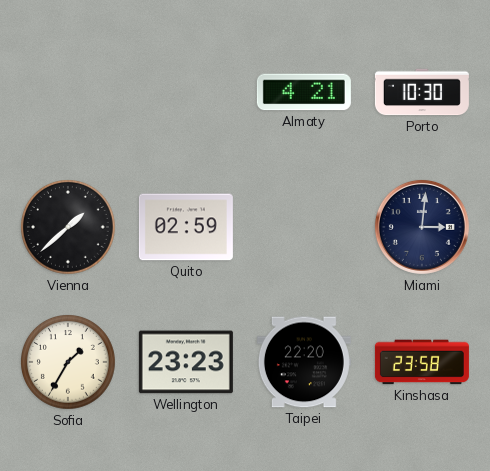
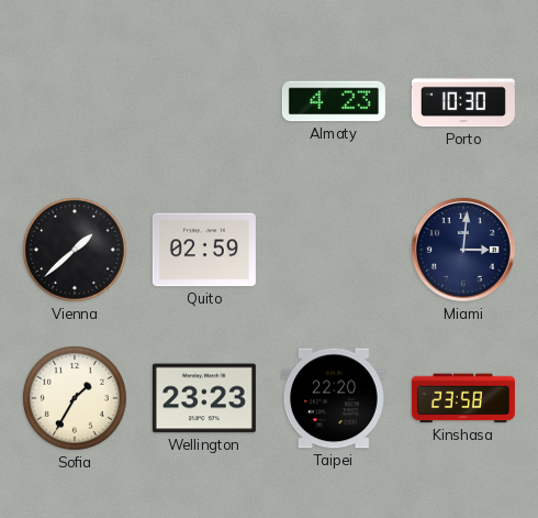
Almaty: 4:21 -> 4:23 (334, 101)
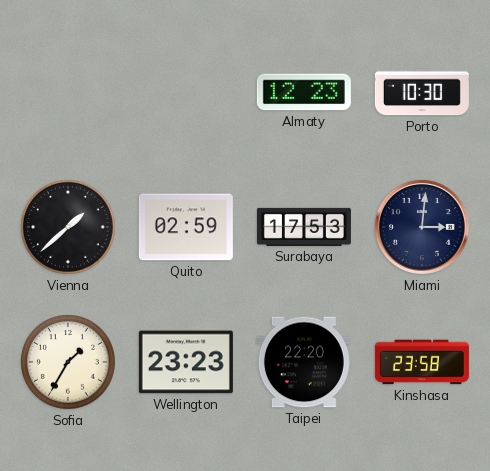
Almaty: 4:23 -> 12:23 (304, 92)
Surabaya: none -> 17:53 (304, 227)
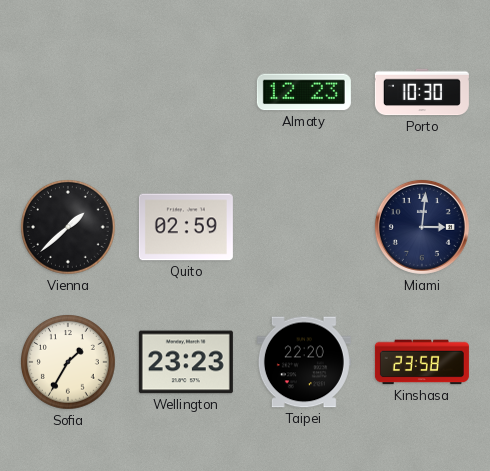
Surabaya: 17:53 -> none (304, 227)
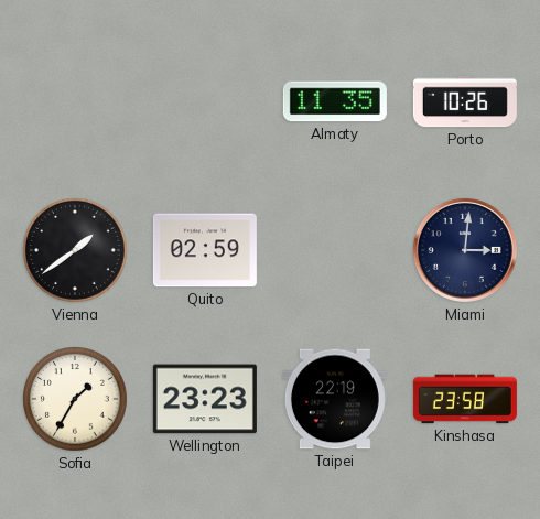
Almaty: 12:23 -> 11:35 (335, 101)
Porto: 10:30 -> 10:26 (465, 101)
Vienna: 1:38 -> 1:39 (76, 251)
Taipei: 22:20 -> 22:19 (335, 399)
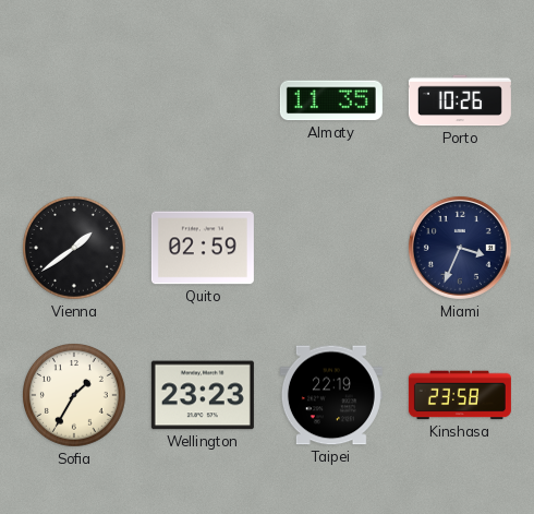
Miami: 3:01 -> 3:34 (460, 248)
